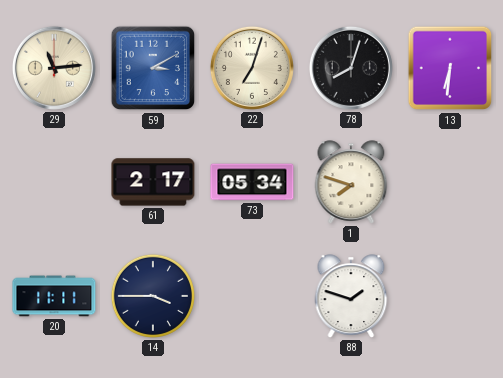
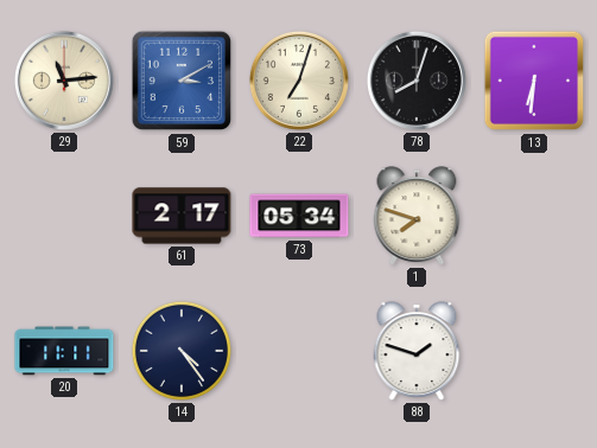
14: 3:45 -> 4:24 (182, 351)
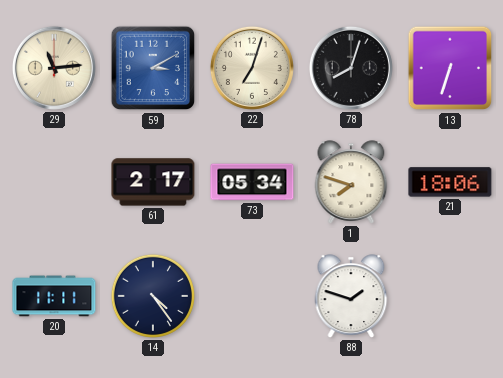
13: 6:31 -> 6:33 (450, 68)
21: none -> 18:06 (450, 182)
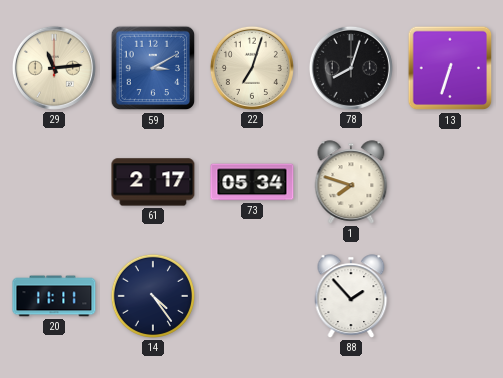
21: 18:06 -> none (450, 182)
88: 1:48 -> 1:53 (351, 296)
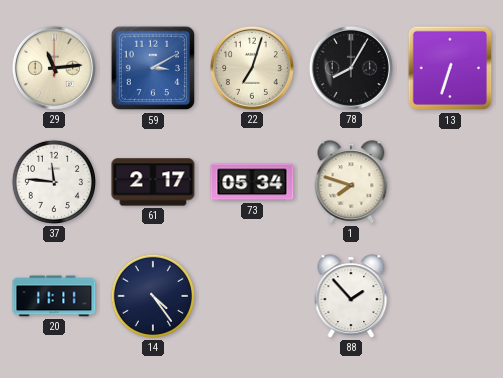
78: 8:03 -> 8:05 (351, 68)
37: none -> 11:46 (54, 182)
